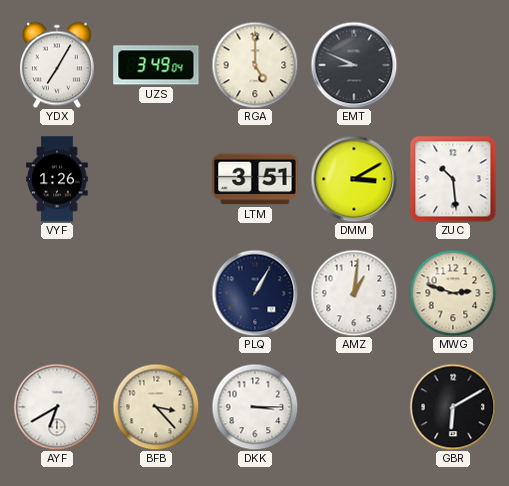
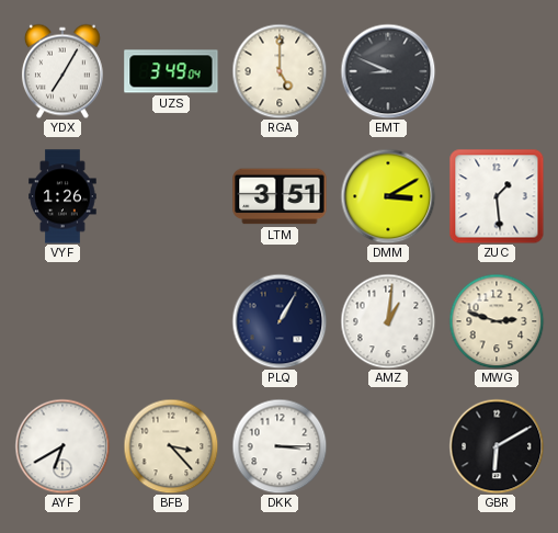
ZUC: 10:29 -> 1:29 (497, 196)
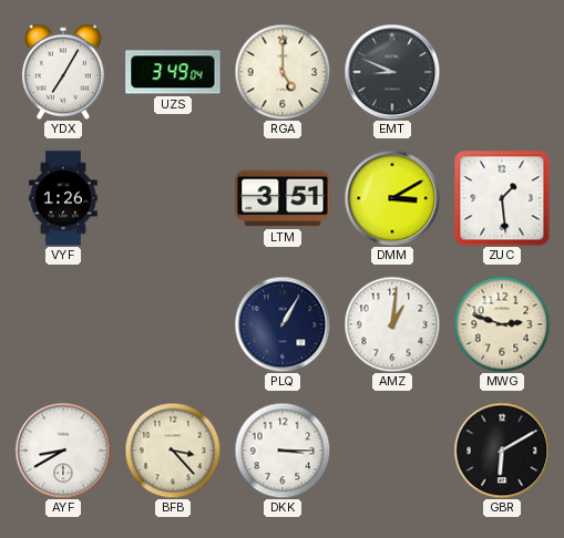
AYF: 6:40 -> 8:40 (63, 451)
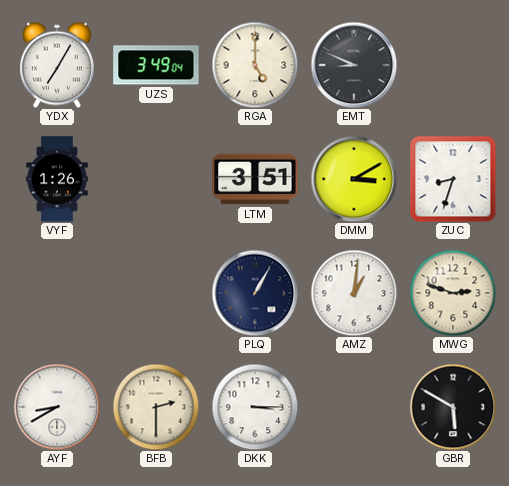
ZUC: 1:29 -> 8:33 (453, 179)
BFB: 3:23 -> 2:30 (156, 407)
GBR: 6:10 -> 5:50 (453, 407)
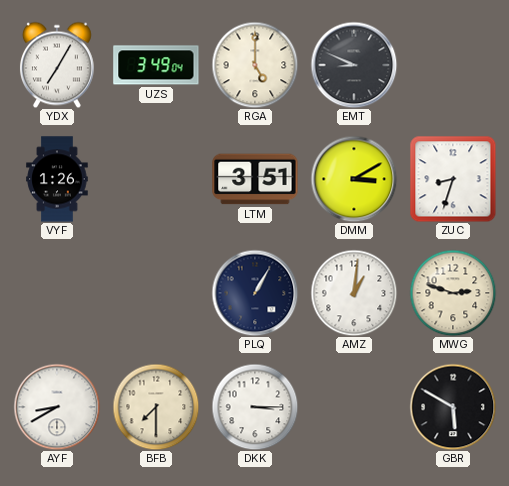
BFB: 2:30 -> 7:30 (156, 407)
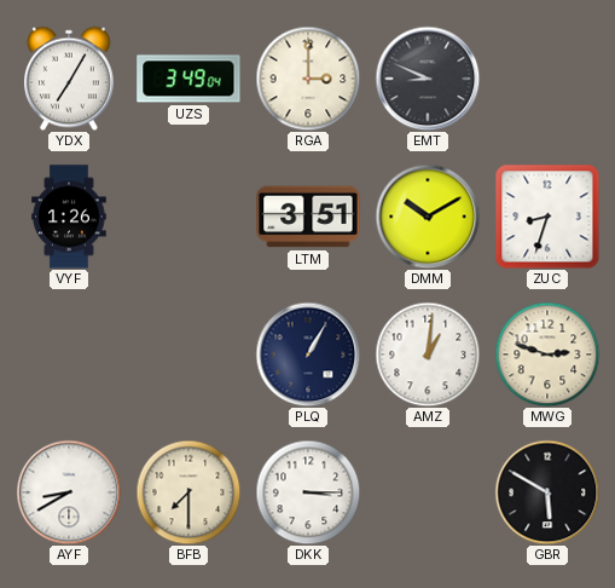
RGA: 5:00 -> 3:00 (308, 79)
DMM: 3:10 -> 10:10 (428, 217)
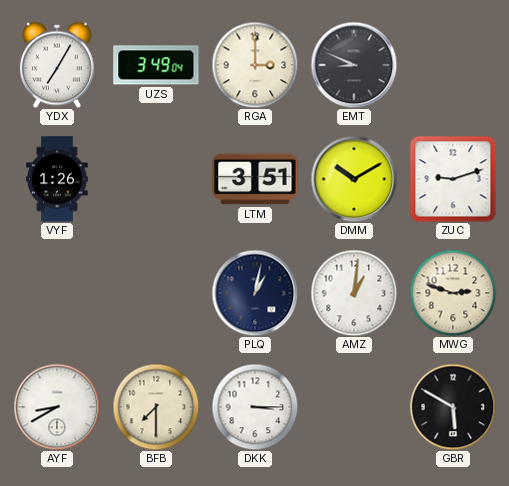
ZUC: 8:33 -> 9:12 (453, 179)
PLQ: 1:05 -> 1:02 (255, 293)
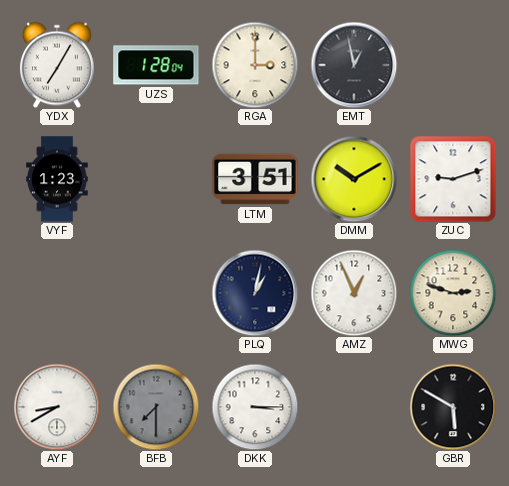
UZS: 3:49 -> 1:28 (156, 65)
EMT: 8:49 -> 12:58 (354, 65)
VYF: 1:26 -> 1:23 (57, 179)
AMZ: 1:01 -> 12:56 (354, 293)
BFB dial: cream -> grey (156, 407)
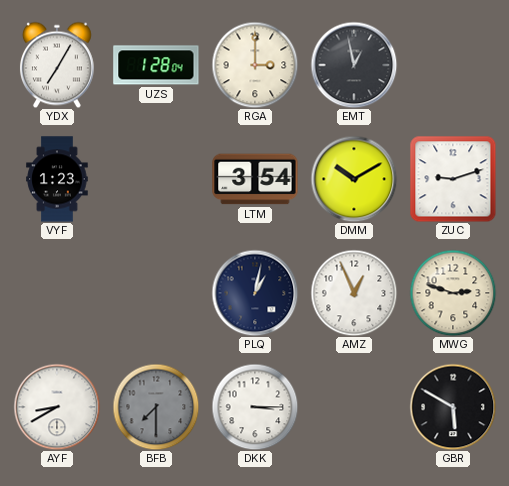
LTM: 3:51 -> 3:54 (255, 179)
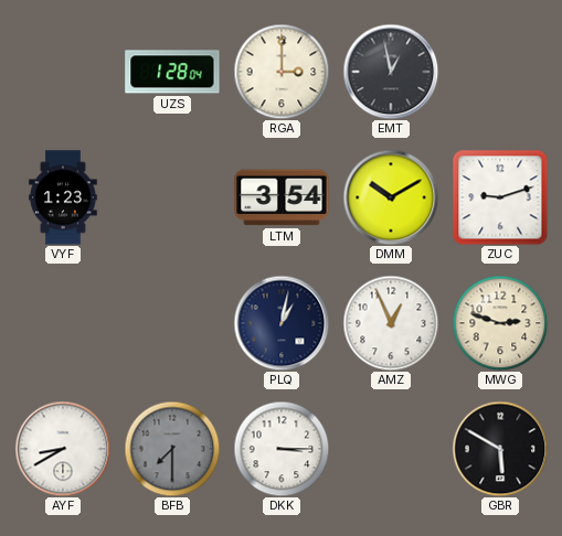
YDX: 7:05 -> none (57, 65)
